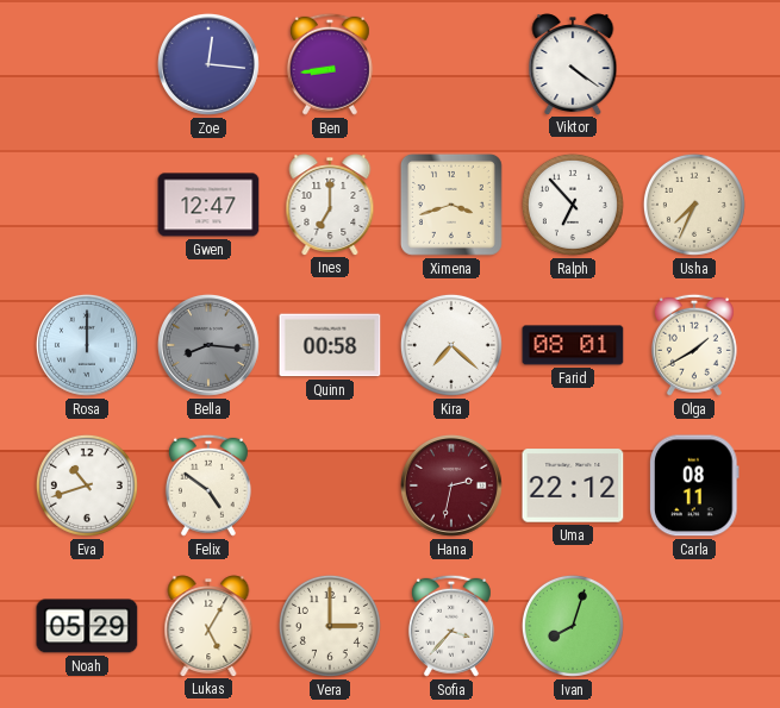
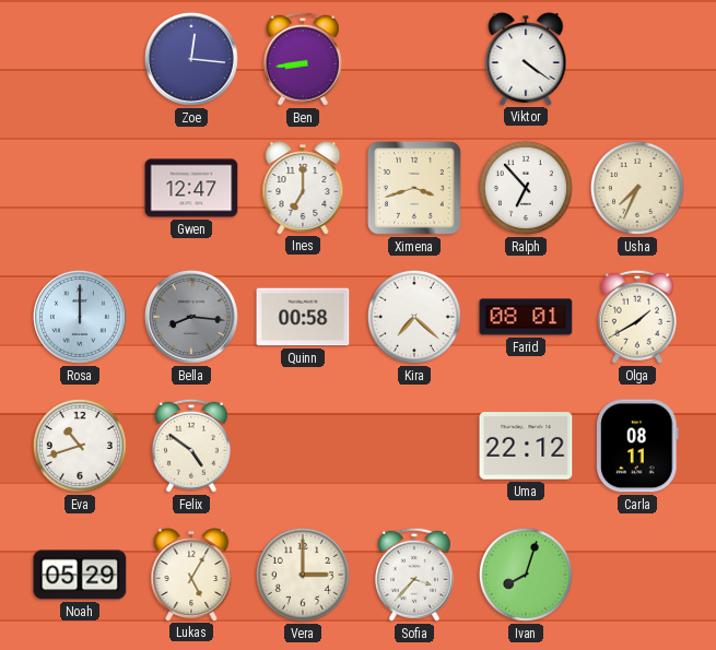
Hana: 2:32 -> none (451, 485)
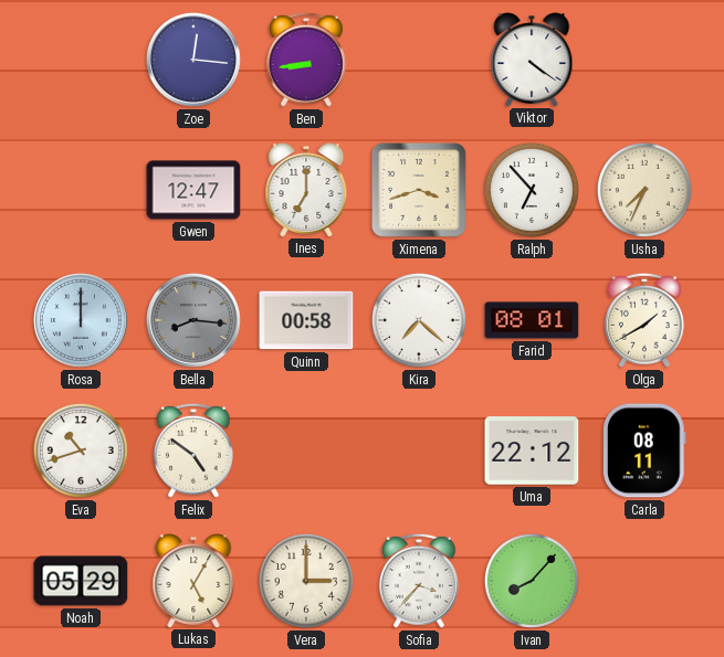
Ivan: 8:03 -> 8:07 (532, 581)
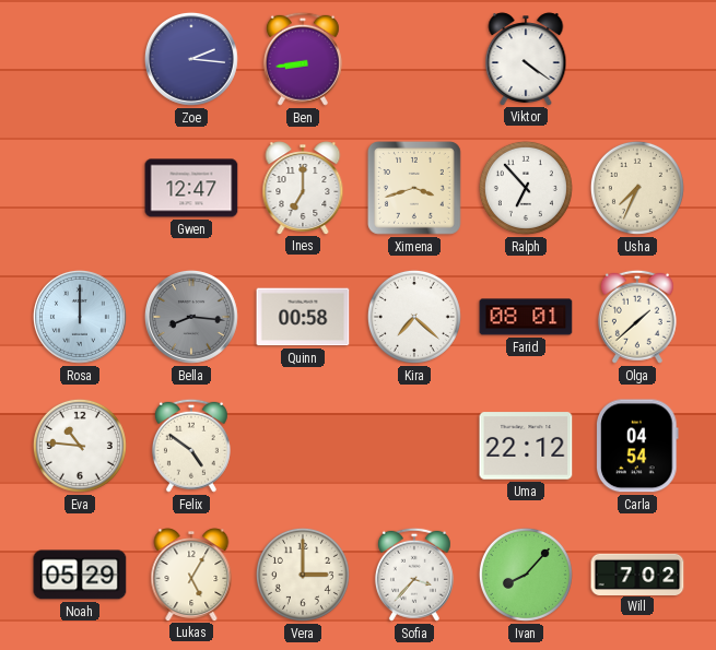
Zoe: 12:16 -> 2:16 (191, 59)
Olga: 1:40 -> 1:38 (637, 317)
Eva: 10:42 -> 10:46 (80, 446)
Carla: 08:11 -> 04:54 (638, 446)
Will: none -> 7:02 (637, 574)
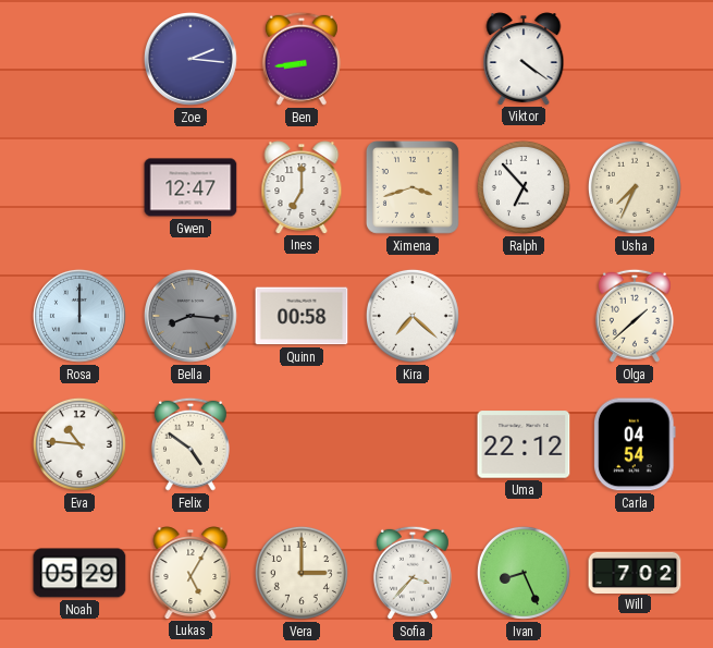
Farid: 08:01 -> none (526, 317)
Ivan: 8:07 -> 8:26 (524, 573)
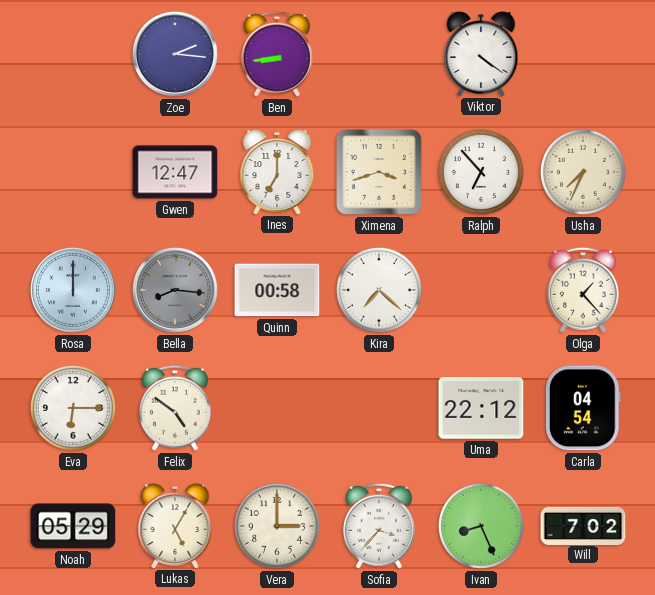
Olga: 1:38 -> 1:23 (583, 290)
Eva: 10:46 -> 6:15 (73, 408)
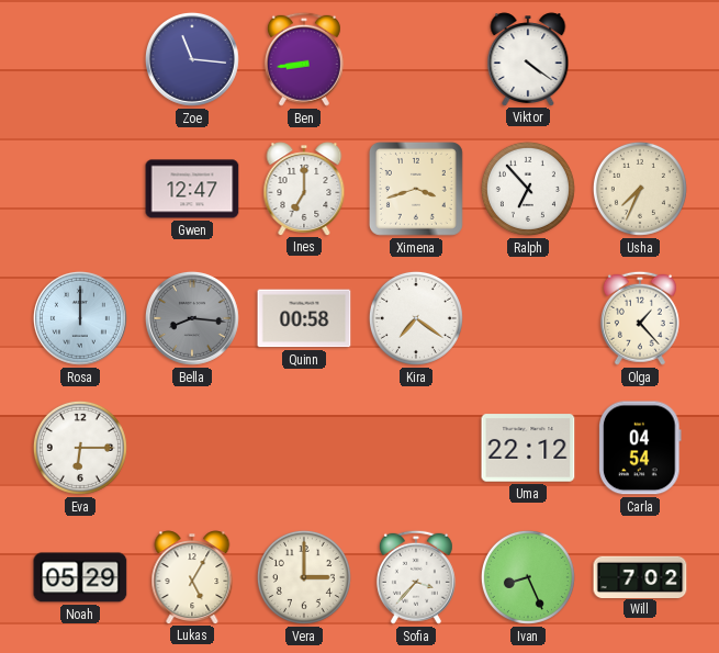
Zoe: 2:16 -> 11:16 (192, 59)
Kira: 7:22 -> 7:21 (416, 318)
Felix: 4:51 -> none (175, 408)
